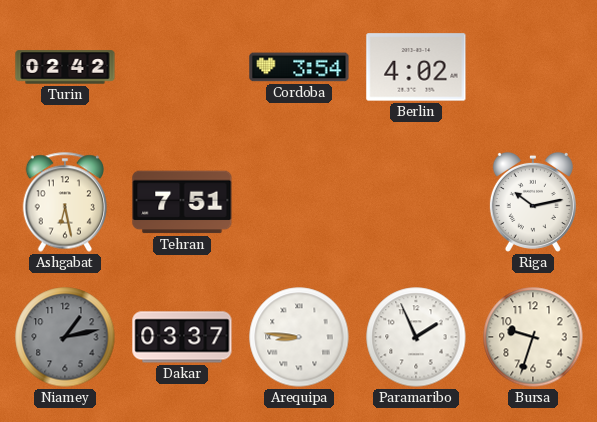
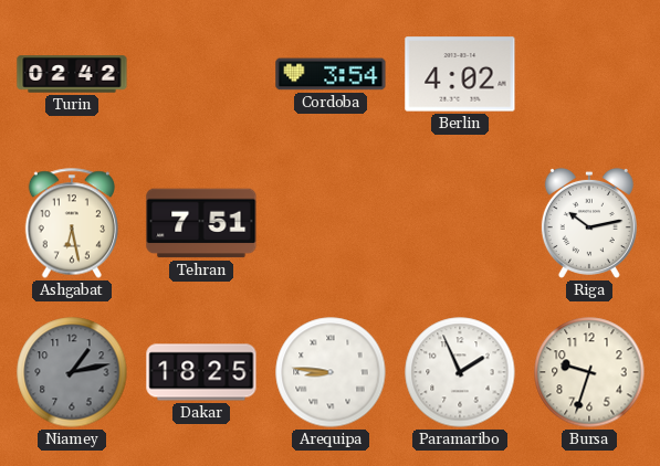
Dakar: 03:37 -> 18:25 (201, 372)
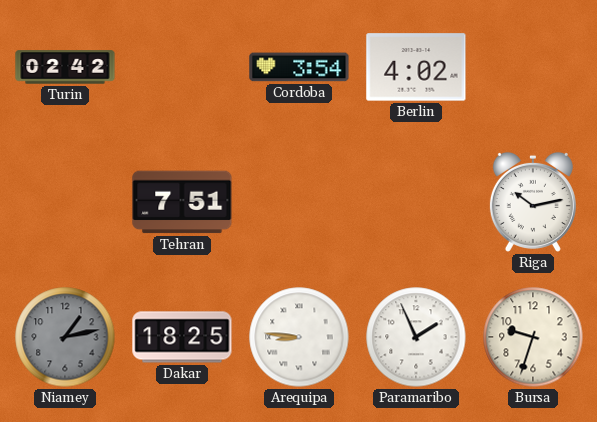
Ashgabat: 6:28 -> none (72, 223)
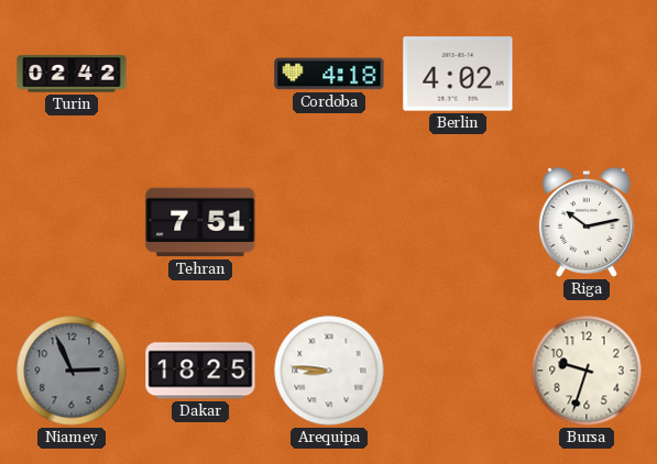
Cordoba: 3:54 -> 4:18 (329, 74)
Niamey: 1:13 -> 2:56 (72, 371)
Paramaribo: 1:56 -> none (416, 337)
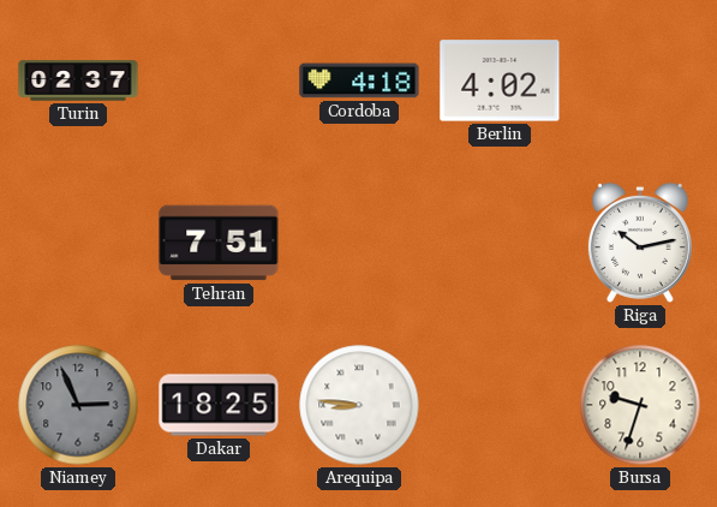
Turin: 02:42 -> 02:37 (78, 80)
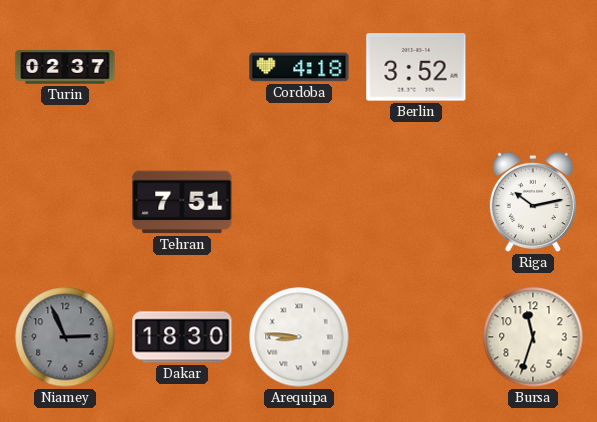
Berlin: 4:02 -> 3:52 (416, 67)
Dakar: 18:25 -> 18:30 (182, 337)
Bursa: 9:33 -> 11:33 (533, 337)
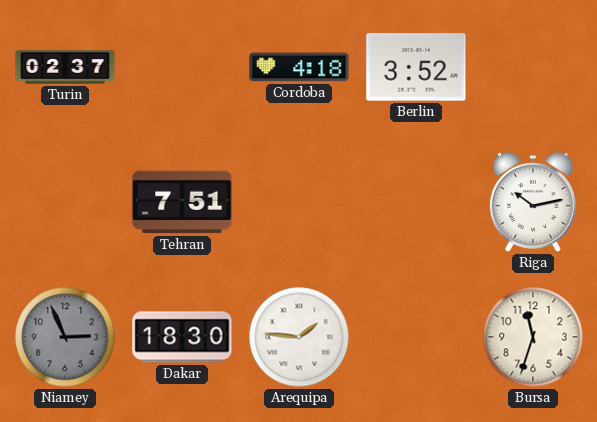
Arequipa: 8:46 -> 1:46 (299, 337)
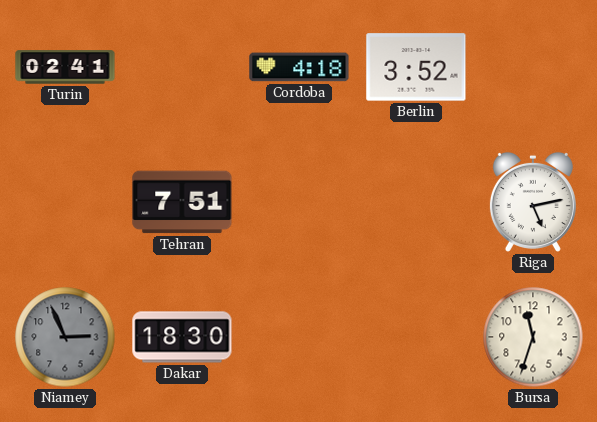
Turin: 02:37 -> 02:41 (65, 67)
Riga: 10:13 -> 5:13 (533, 202)
Arequipa: 1:46 -> none (299, 337)
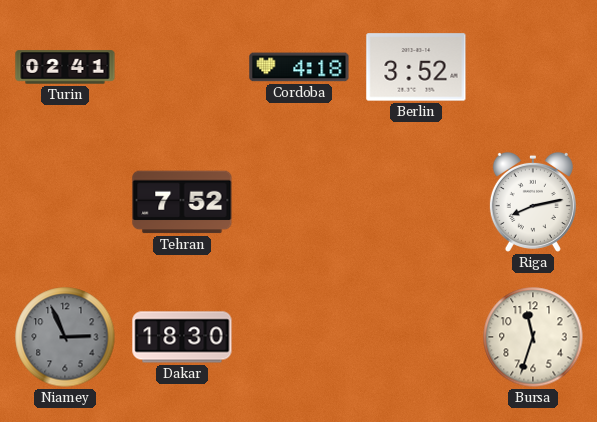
Tehran: 7:51 -> 7:52 (182, 202)
Riga: 5:13 -> 8:13 (533, 202)
